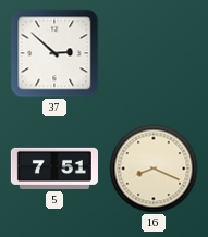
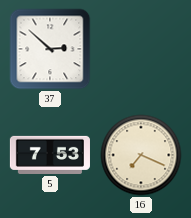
5: 7:51 -> 7:53 (50, 155)
16: 8:19 -> 7:19 (141, 155)
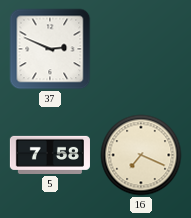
37: 2:52 -> 2:49 (50, 49)
5: 7:53 -> 7:58 (50, 155)
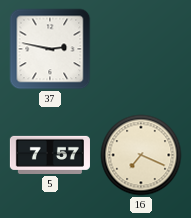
37: 2:49 -> 2:47 (50, 49)
5: 7:58 -> 7:57 (50, 155)
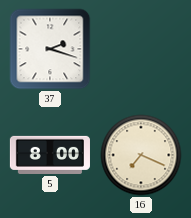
37: 2:47 -> 2:18 (50, 49)
5: 7:57 -> 8:00 (50, 155)
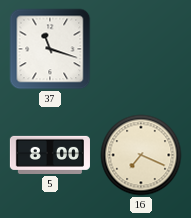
37: 2:18 -> 11:18 (50, 49)
